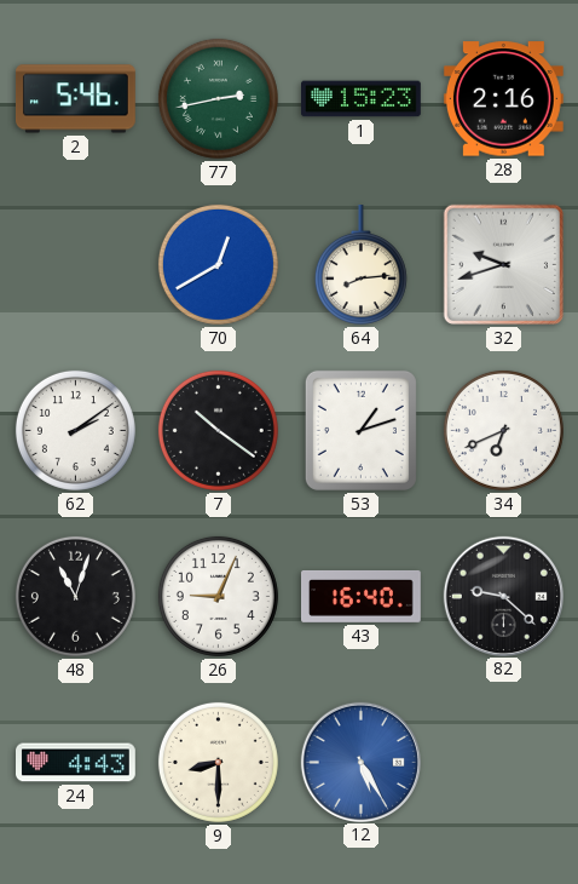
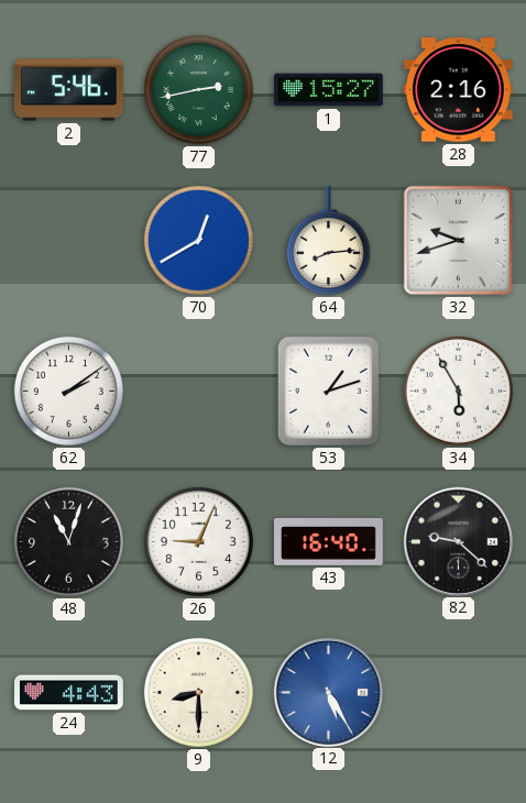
1: 15:23 -> 15:27 (329, 90)
7: 10:21 -> none (218, 430)
34: 6:41 -> 5:55 (458, 391)
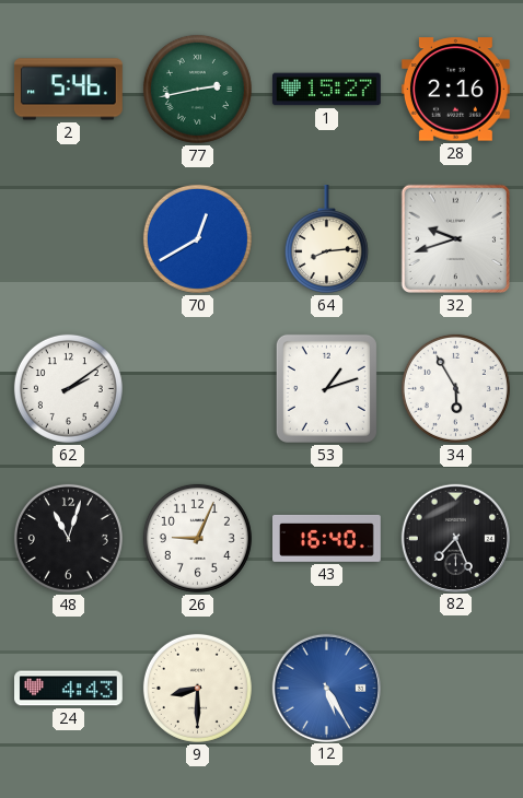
82: 9:22 -> 7:26 (455, 538)
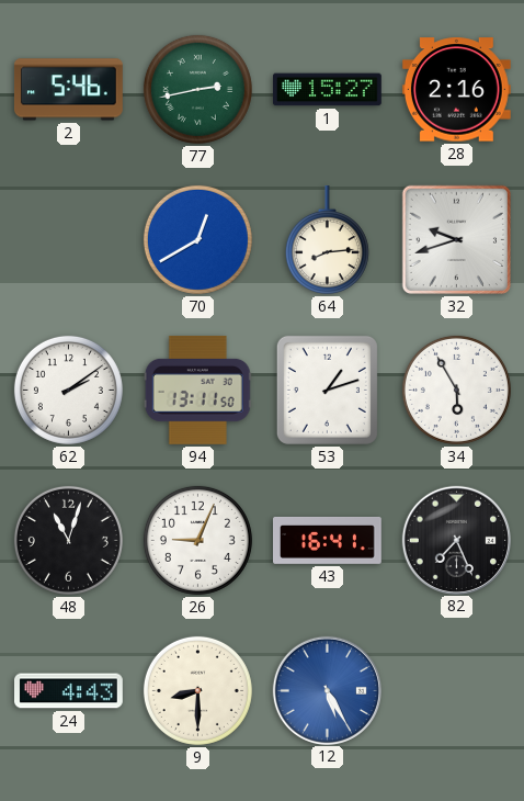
94: none -> 13:11 (197, 390)
43: 16:40 -> 16:41 (328, 540)
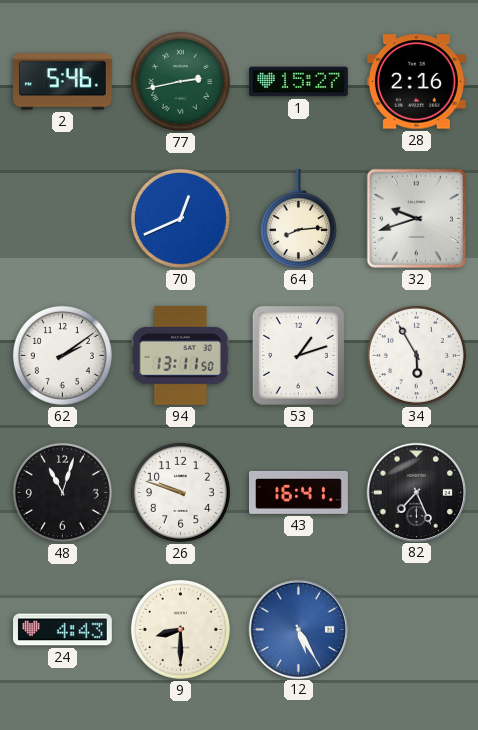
70: 12:40 -> 12:41 (180, 218)
26: 9:04 -> 9:48 (180, 492)
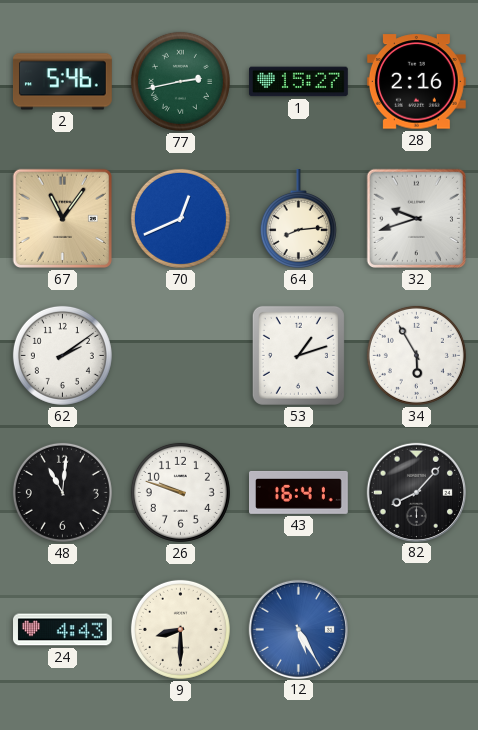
67: none -> 11:06 (62, 218)
94: 13:11 -> none (180, 355)
48: 11:03 -> 11:01 (62, 492)
82: 7:26 -> 8:07 (416, 492)
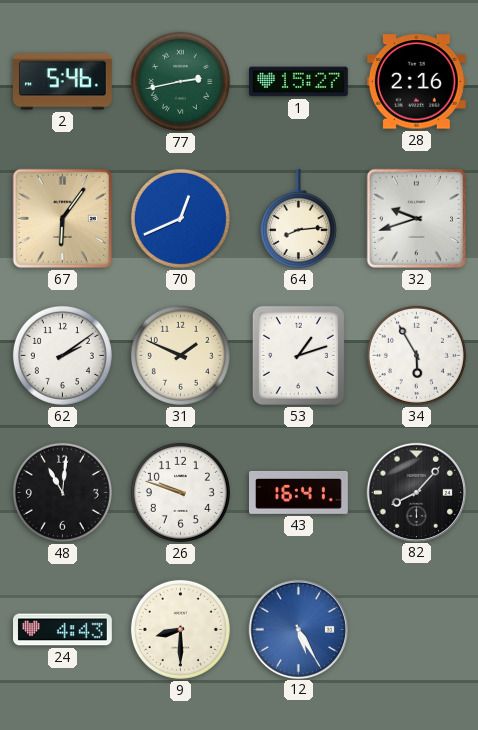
67: 11:06 -> 6:06 (62, 218)
31: none -> 1:49 (180, 355)
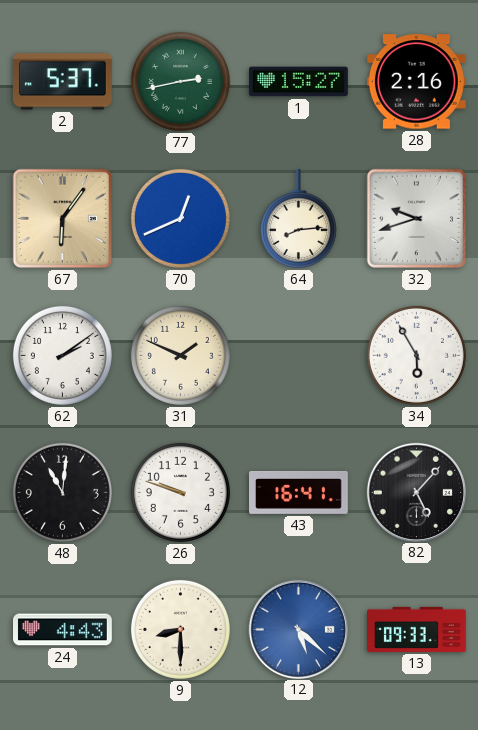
2: 5:46 -> 5:37 (62, 82)
53: 1:12 -> none (298, 355)
82: 8:07 -> 5:07 (416, 492)
12: 5:25 -> 5:22 (298, 629)
13: none -> 09:33 (417, 629)
